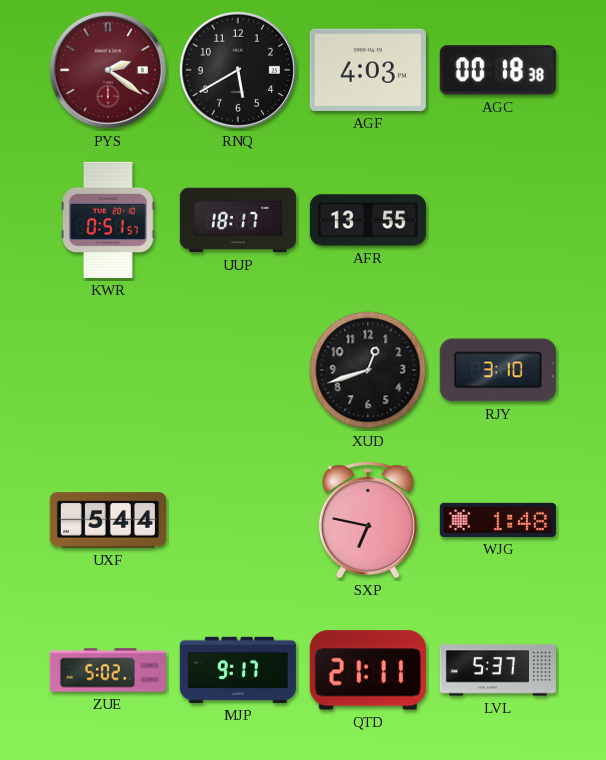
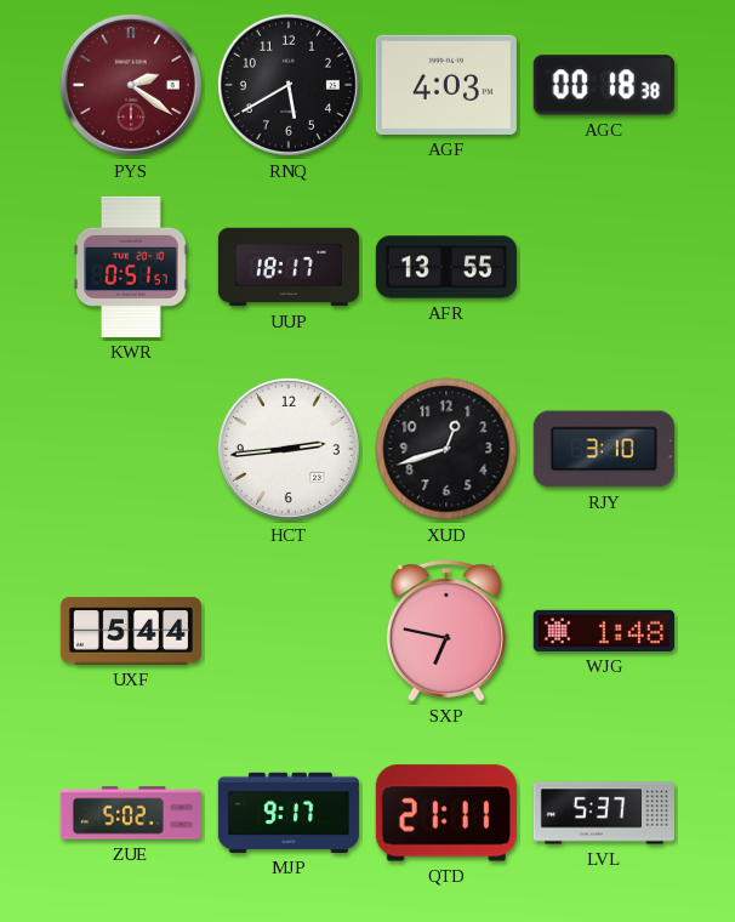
HCT: none -> 2:44 (289, 449)
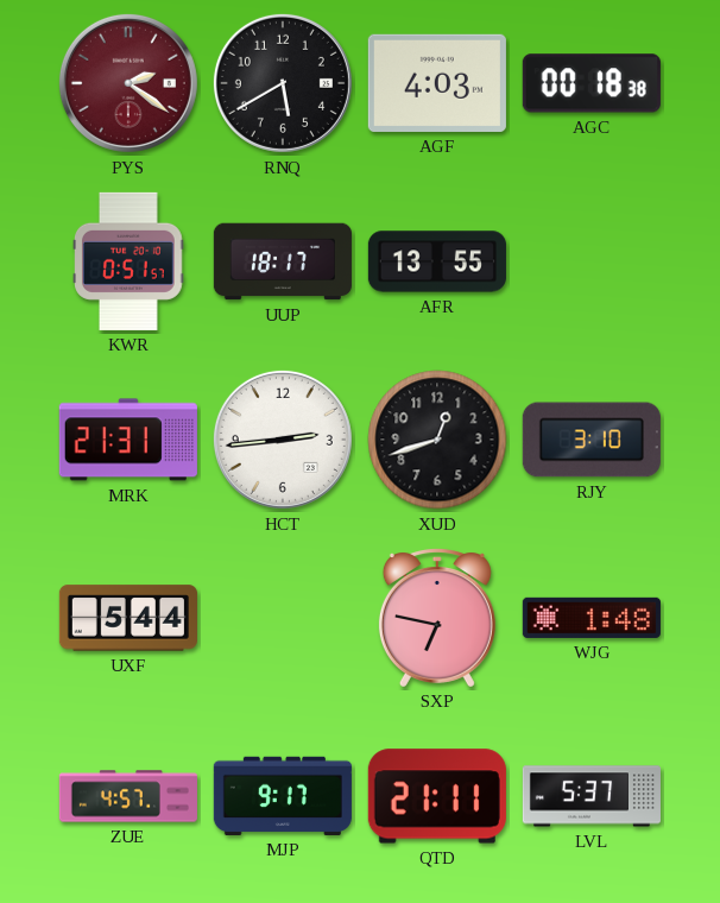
MRK: none -> 21:31 (128, 440)
ZUE: 5:02 -> 4:57 (128, 796)
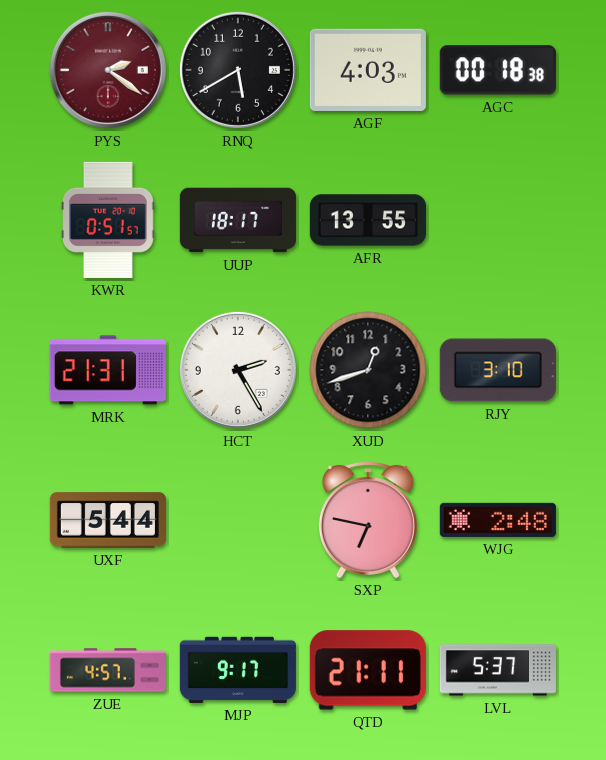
HCT: 2:44 -> 2:25 (238, 370)
WJG: 1:48 -> 2:48 (498, 520)
